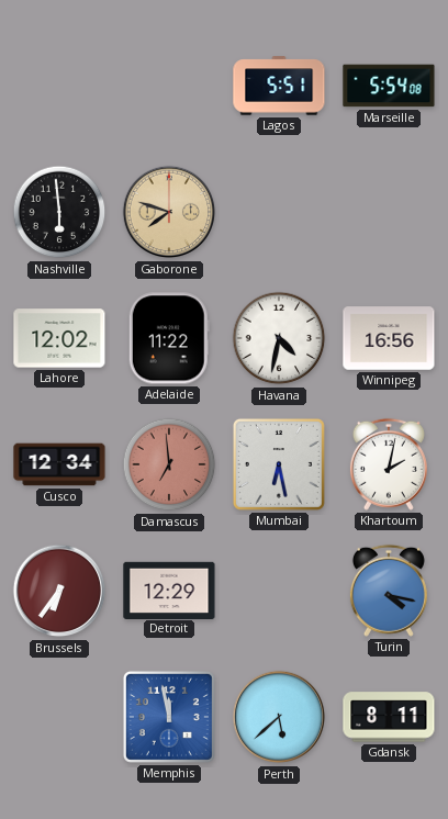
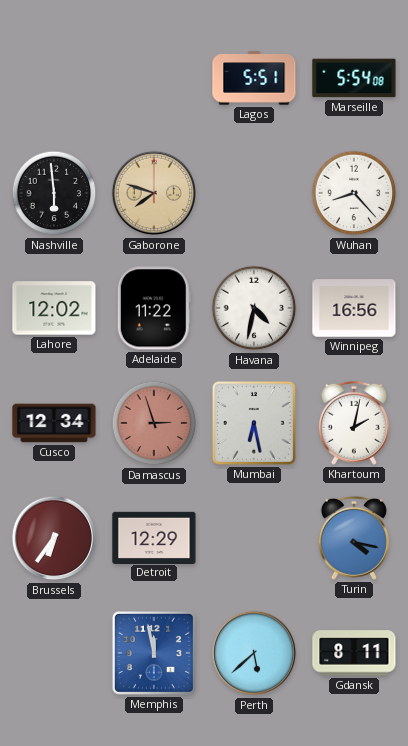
Wuhan: none -> 8:23 (354, 193)
Damascus: 6:59 -> 2:57 (154, 423)
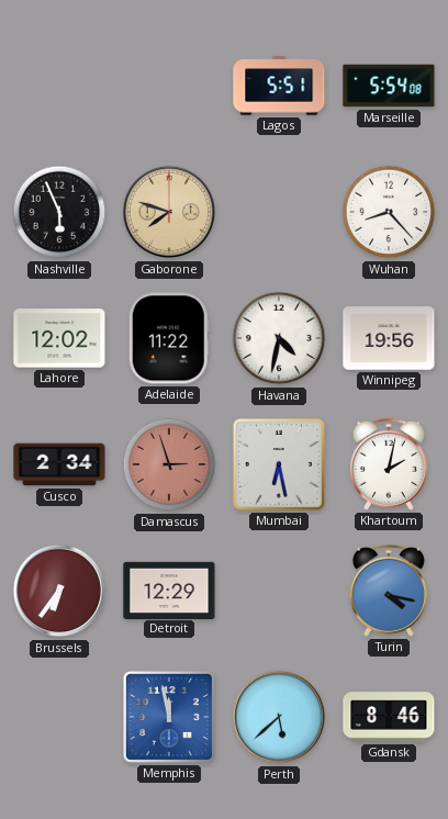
Nashville: 5:59 -> 5:56 (59, 212)
Winnipeg: 16:56 -> 19:56 (389, 338)
Cusco: 12:34 -> 2:34 (59, 464)
Gdansk: 8:11 -> 8:46 (389, 717)
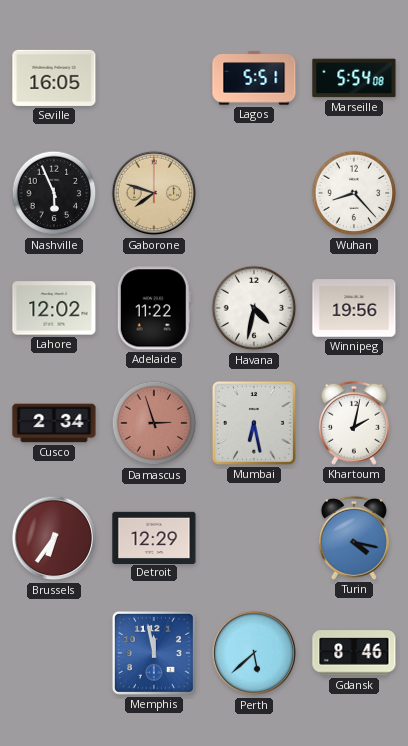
Seville: none -> 16:05 (54, 78)
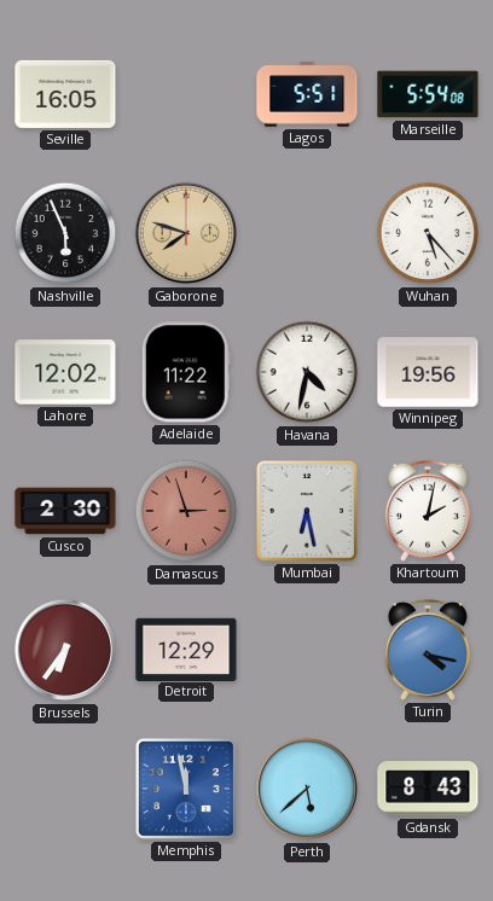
Wuhan: 8:23 -> 5:23 (428, 233)
Cusco: 2:34 -> 2:30 (65, 511)
Gdansk: 8:46 -> 8:43 (428, 789)
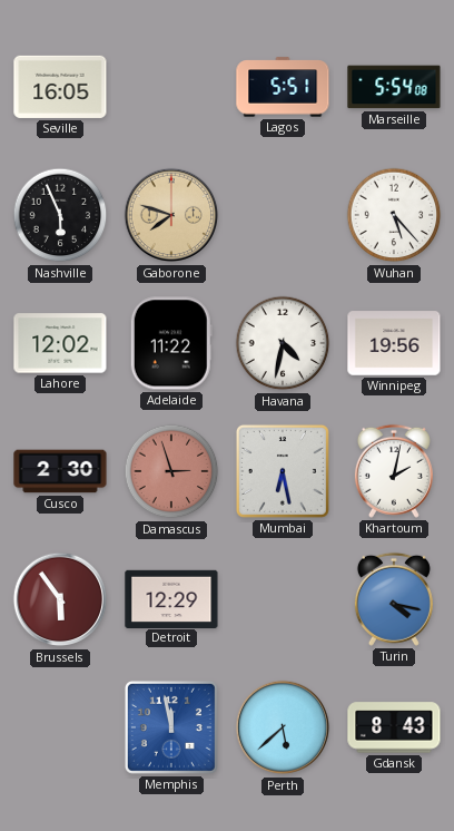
Brussels: 6:36 -> 5:54 (60, 599)
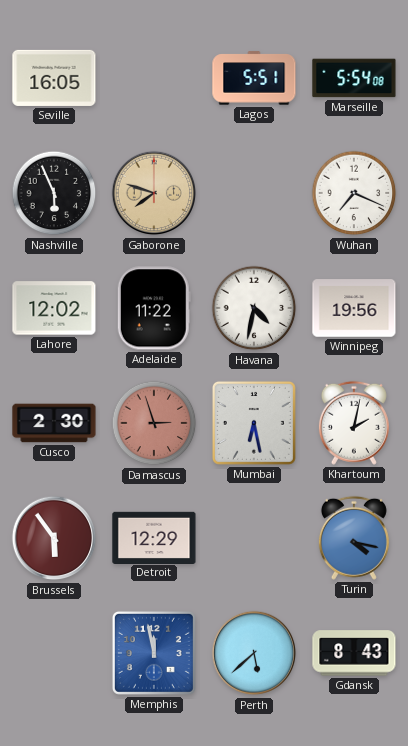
Wuhan: 5:23 -> 7:19 (354, 193)
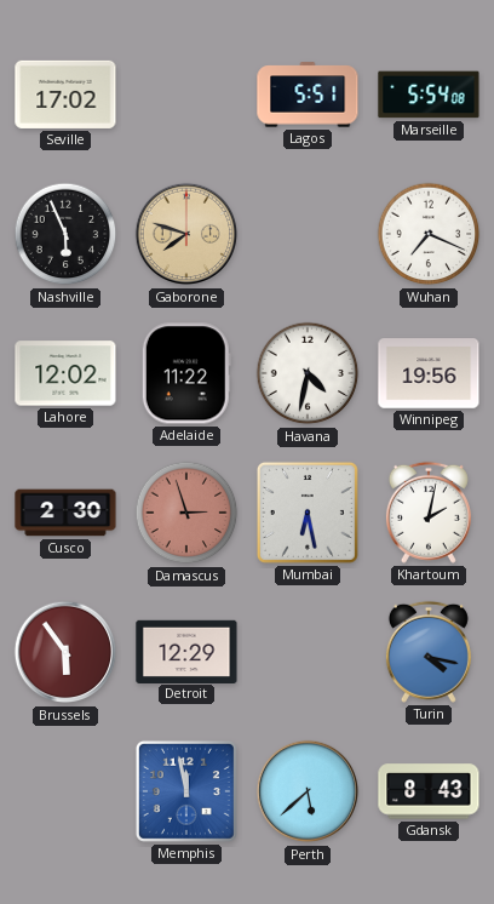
Seville: 16:05 -> 17:02 (65, 95)
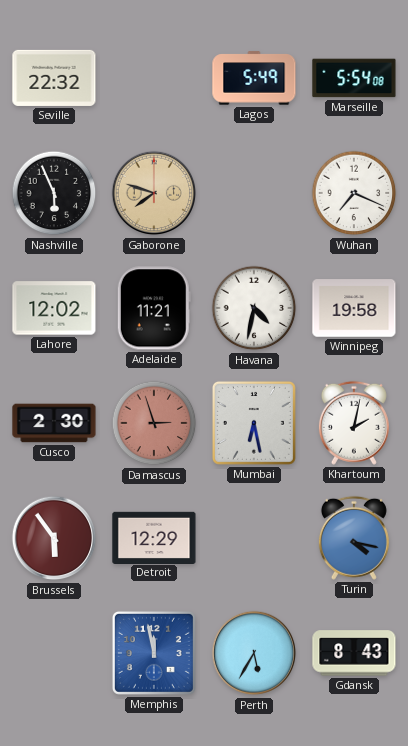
Seville: 17:02 -> 22:32 (54, 78)
Lagos: 5:51 -> 5:49 (254, 78)
Adelaide: 11:22 -> 11:21 (154, 308)
Winnipeg: 19:56 -> 19:58 (354, 308)
Perth: 5:38 -> 5:35 (254, 653)
